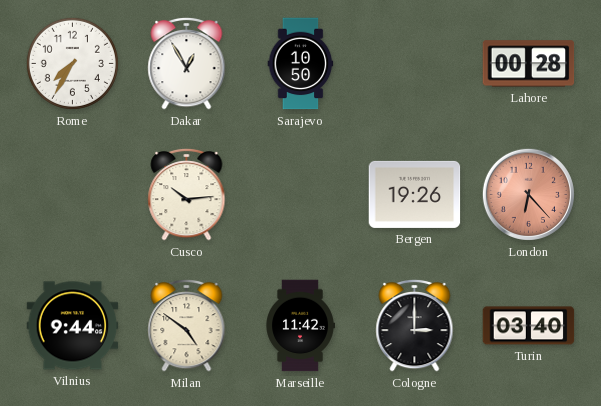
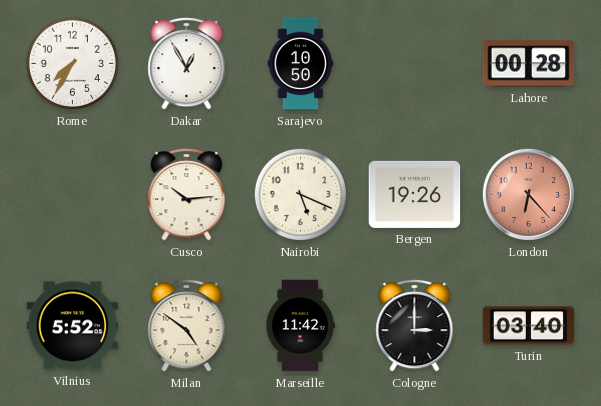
Nairobi: none -> 5:19 (300, 194)
Vilnius: 9:44 -> 5:52 (73, 326)
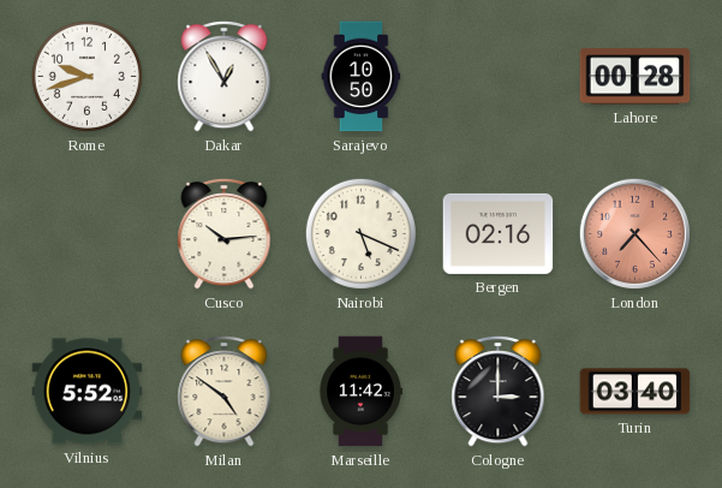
Rome: 7:35 -> 9:42 (86, 76)
Bergen: 19:26 -> 02:16 (499, 233)
London: 6:23 -> 7:23 (634, 233)
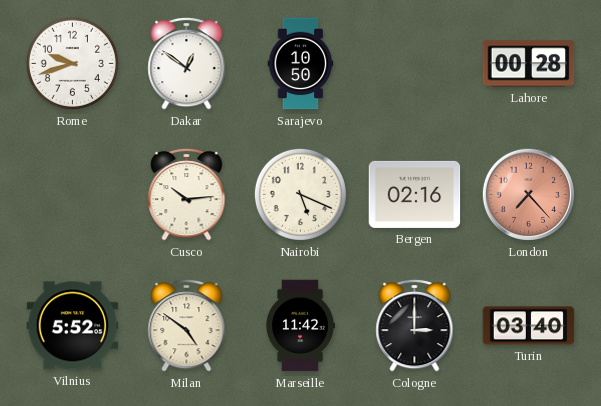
Dakar: 12:55 -> 12:51 (187, 63)
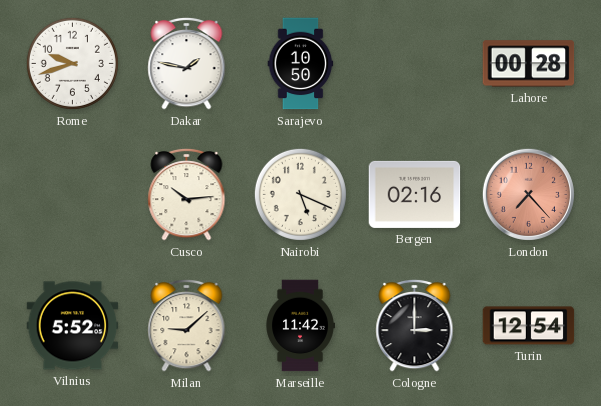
Dakar: 12:51 -> 1:47 (187, 63)
Milan: 4:51 -> 9:08 (187, 325)
Turin: 03:40 -> 12:54 (529, 326)
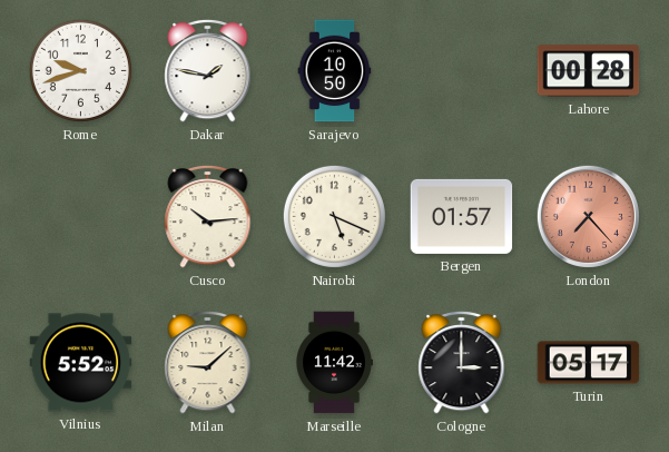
Bergen: 02:16 -> 01:57 (462, 216)
Turin: 12:54 -> 05:17 (589, 363)
